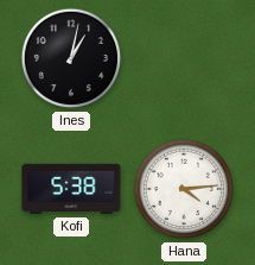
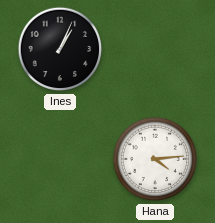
Ines: 1:02 -> 1:04 (60, 49)
Kofi: 5:38 -> none (71, 189)
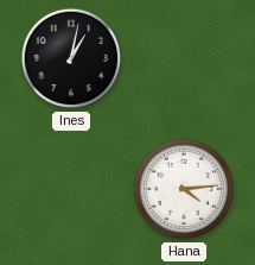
Ines: 1:04 -> 1:02 (71, 58)
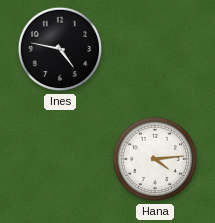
Ines: 1:02 -> 4:47 (60, 49)
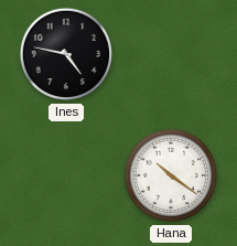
Hana: 4:14 -> 10:21 (171, 175)
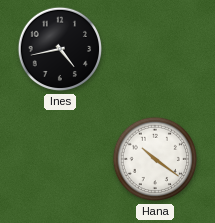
Ines: 4:47 -> 4:43 (60, 49)
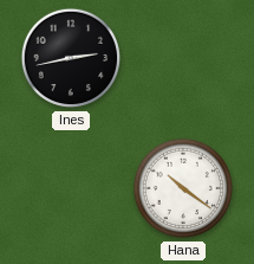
Ines: 4:43 -> 2:43 (71, 58)
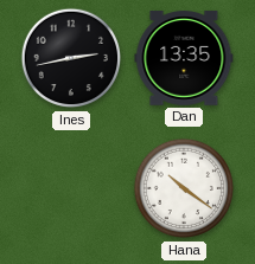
Dan: none -> 13:35 (184, 58)
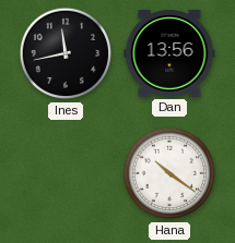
Ines: 2:43 -> 11:43 (66, 53)
Dan: 13:35 -> 13:56 (169, 53)
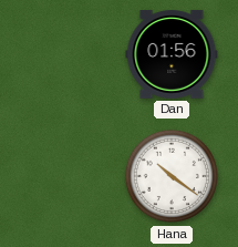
Ines: 11:43 -> none (66, 53)
Dan: 13:56 -> 01:56 (172, 54)
